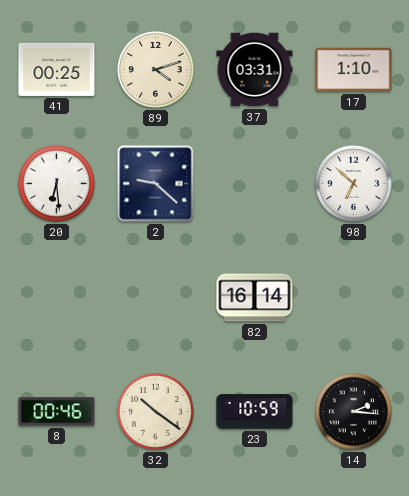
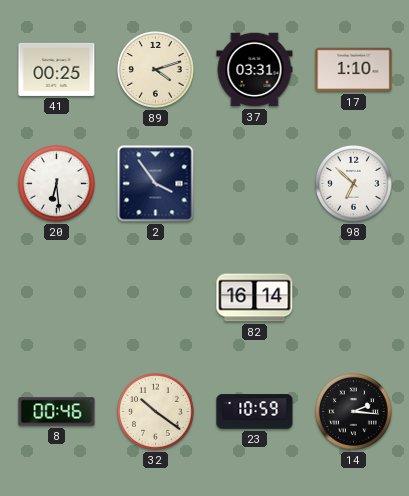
2: 9:22 -> 3:54 (156, 184)
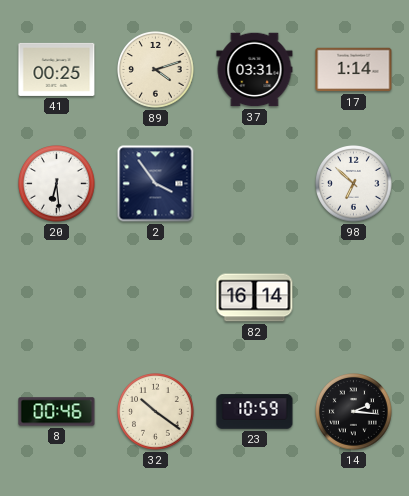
17: 1:10 -> 1:14 (354, 70)
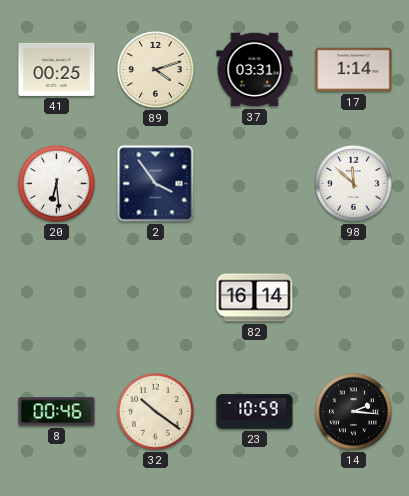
98: 6:52 -> 11:52 (354, 184)
